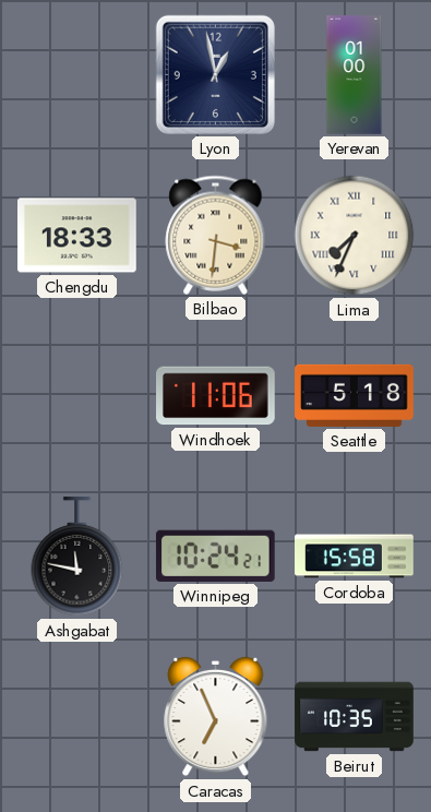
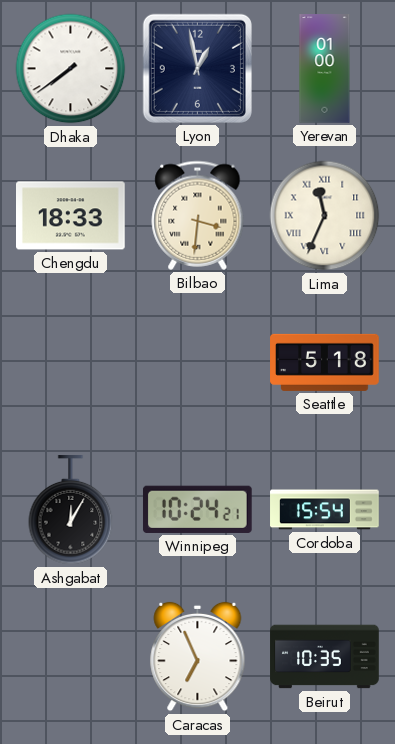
Dhaka: none -> 7:39 (71, 69)
Lima: 7:34 -> 11:34 (325, 216)
Windhoek: 11:06 -> none (216, 396)
Ashgabat: 11:47 -> 12:05 (71, 510)
Cordoba: 15:58 -> 15:54 (325, 510)
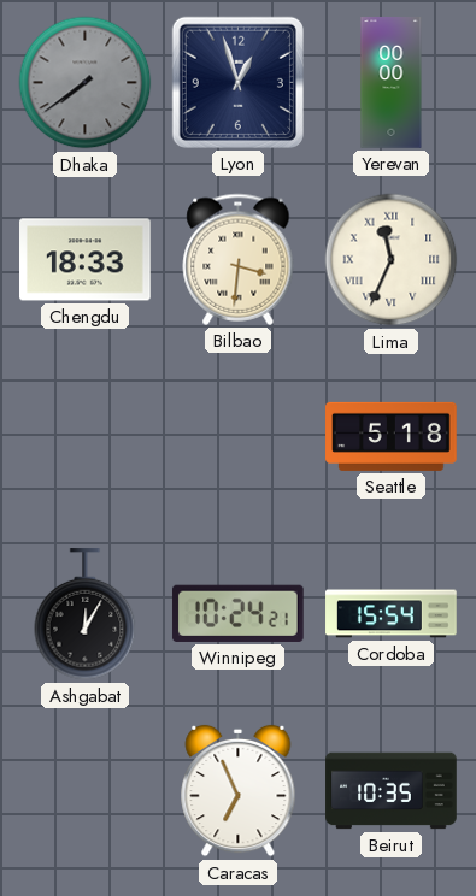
Dhaka dial: white -> grey (86, 83)
Lyon: 12:58 -> 12:57 (237, 82)
Yerevan: 01:00 -> 00:00 (392, 83)
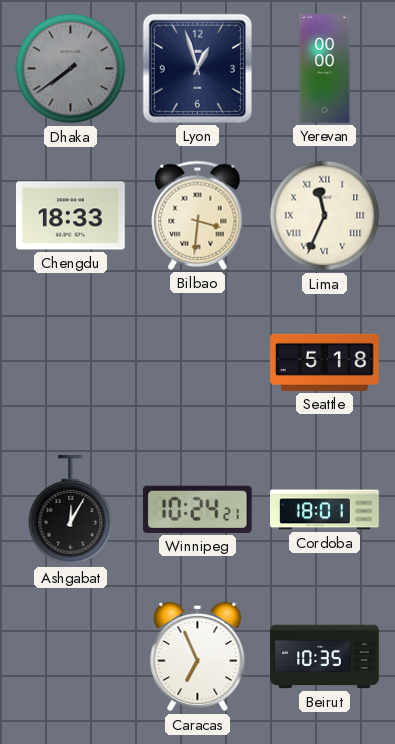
Cordoba: 15:54 -> 18:01 (325, 510)
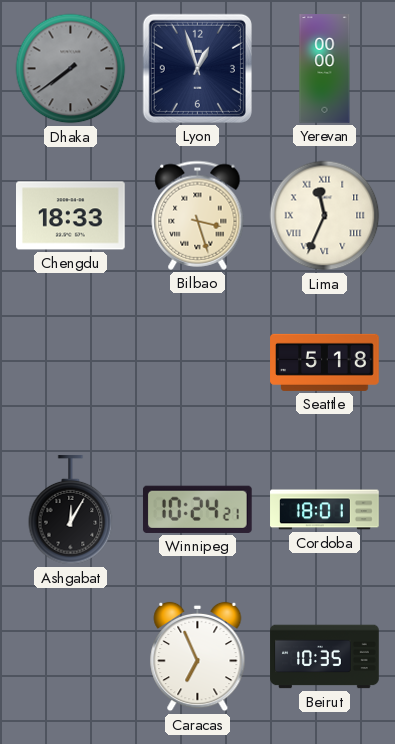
Bilbao: 3:31 -> 3:27 (198, 215)
